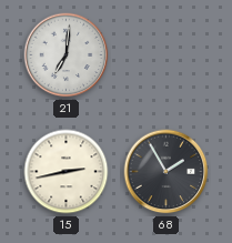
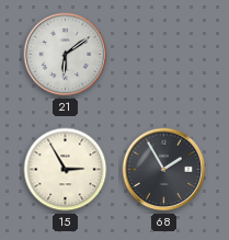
21: 7:01 -> 6:09 (66, 55)
15: 2:43 -> 2:55 (66, 170)
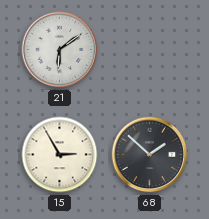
68: 1:55 -> 1:52 (150, 155)
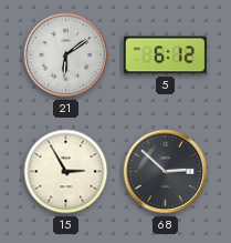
5: none -> 6:12 (165, 55)
68: 1:52 -> 2:52 (166, 172)
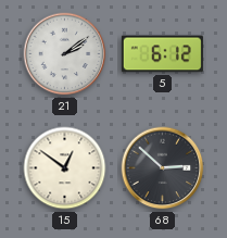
21: 6:09 -> 2:09 (65, 54)
15: 2:55 -> 12:51 (65, 168)
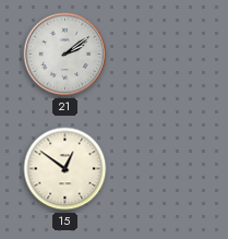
5: 6:12 -> none (162, 54)
68: 2:52 -> none (163, 168)
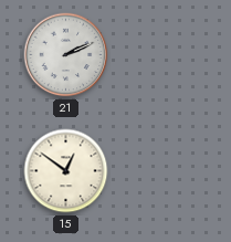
21: 2:09 -> 2:11 (66, 55)
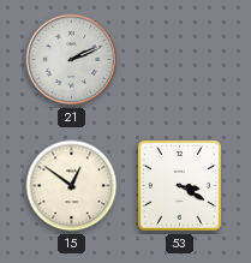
53: none -> 3:20 (180, 186)
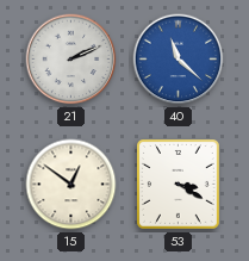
40: none -> 11:22 (179, 60)
